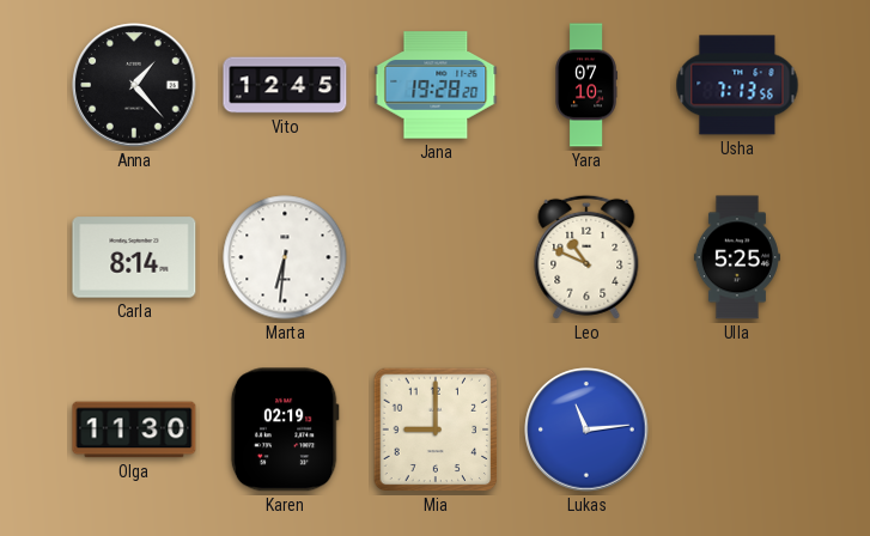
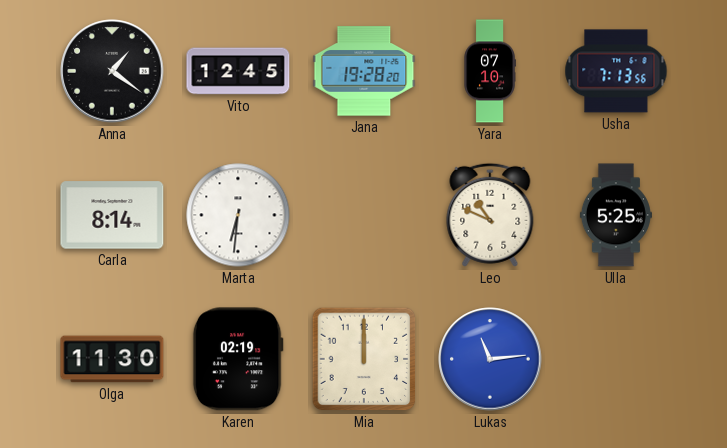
Anna: 1:23 -> 1:21 (112, 71)
Mia: 9:00 -> 12:00 (364, 359)
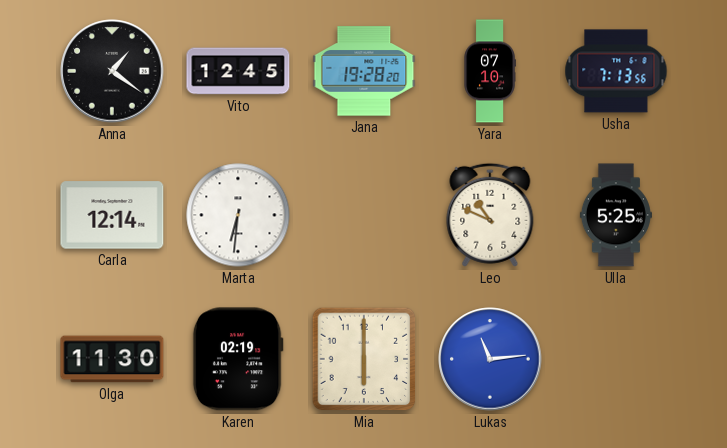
Carla: 8:14 -> 12:14 (112, 215)
Mia: 12:00 -> 6:00 (364, 359)
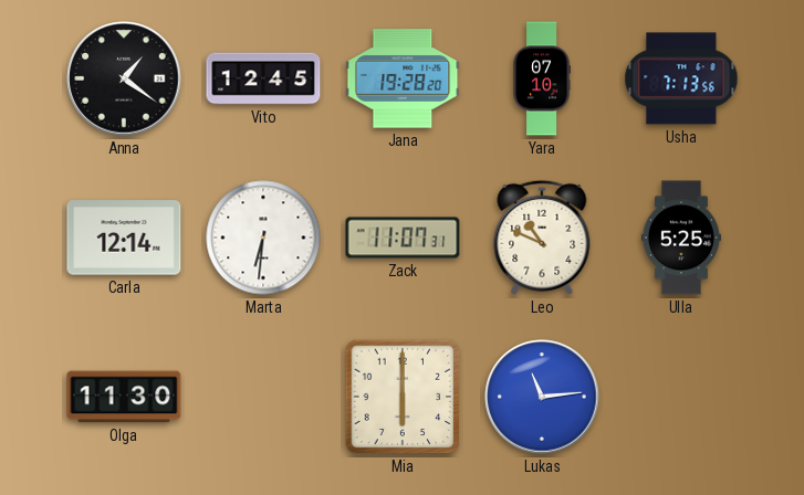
Zack: none -> 11:07 (403, 238)
Karen: 02:19 -> none (238, 359)
